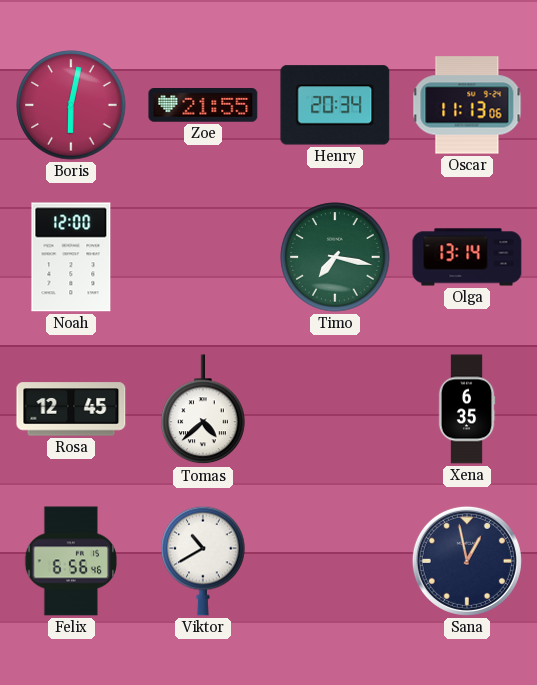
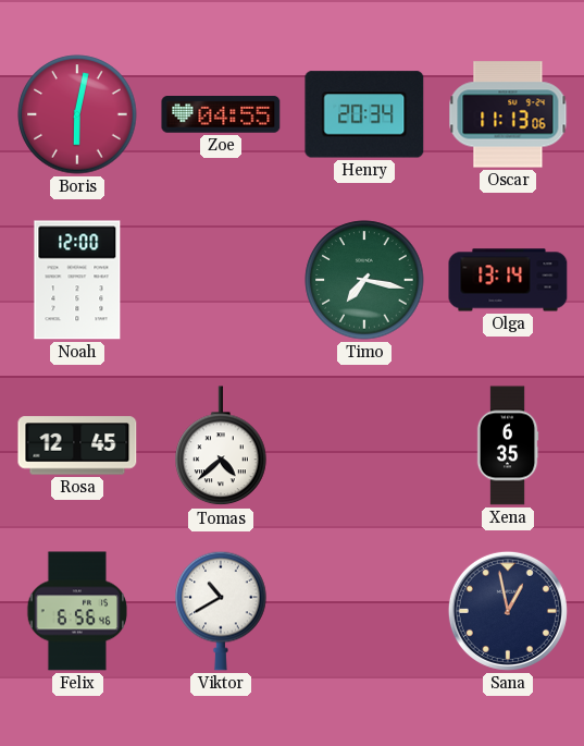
Zoe: 21:55 -> 04:55 (221, 114)
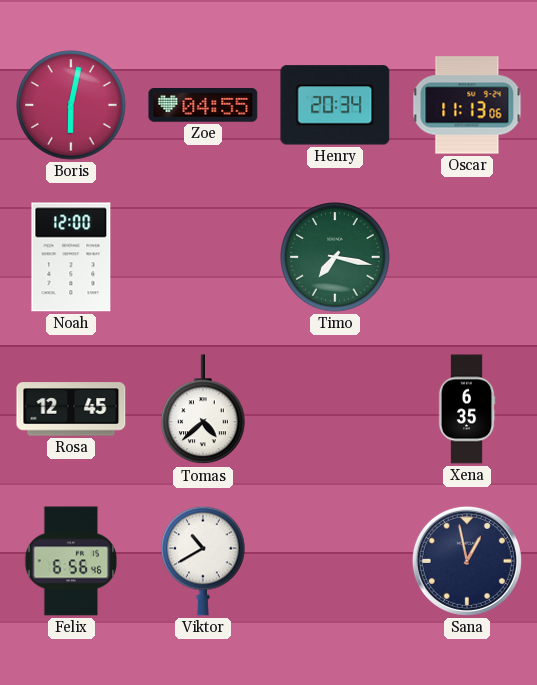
Olga: 13:14 -> none (508, 280)
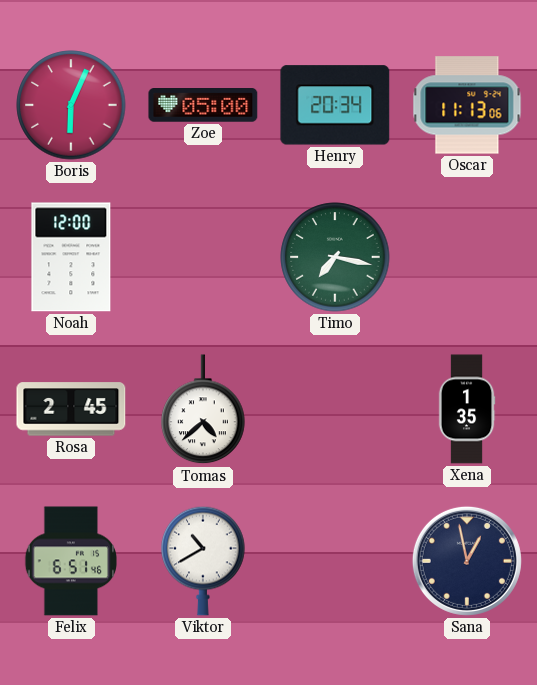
Boris: 6:02 -> 6:04 (71, 105)
Zoe: 04:55 -> 05:00 (203, 105)
Rosa: 12:45 -> 2:45 (71, 409)
Xena: 6:35 -> 1:35 (467, 409)
Felix: 6:56 -> 6:51 (71, 561)
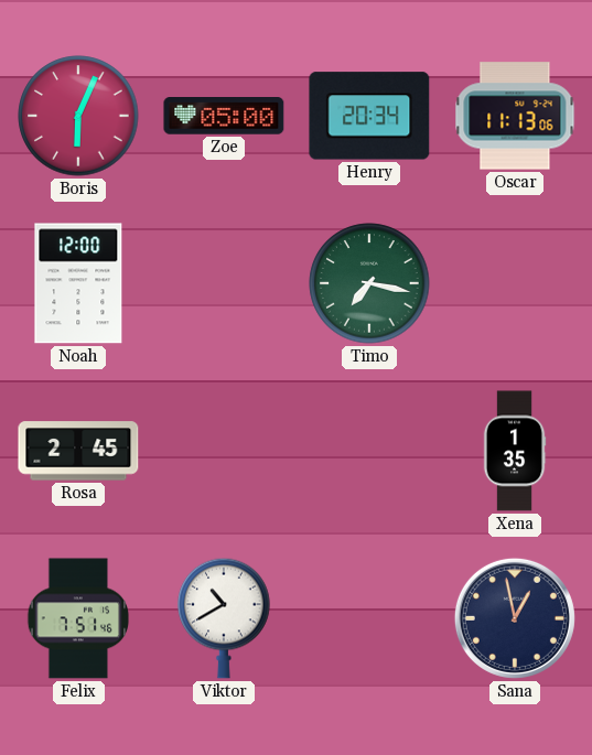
Tomas: 4:38 -> none (203, 410)
Felix: 6:51 -> 7:51 (78, 618)
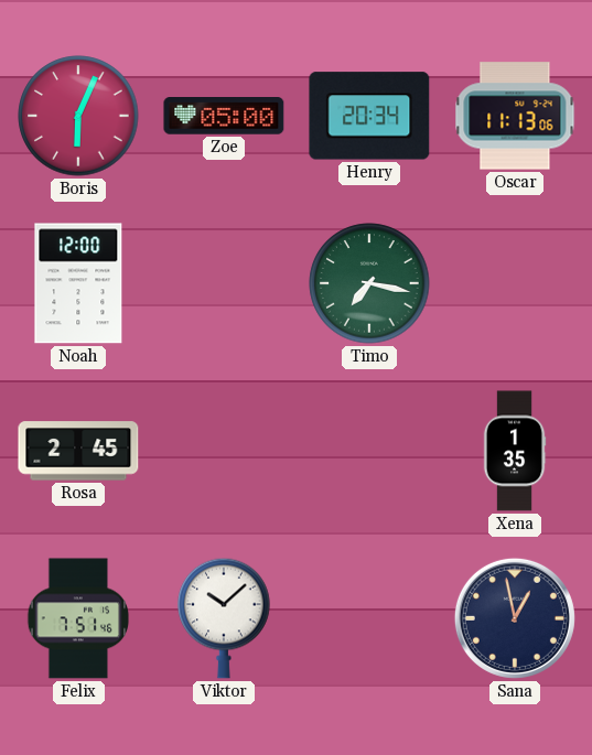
Viktor: 10:40 -> 10:08 (224, 618)
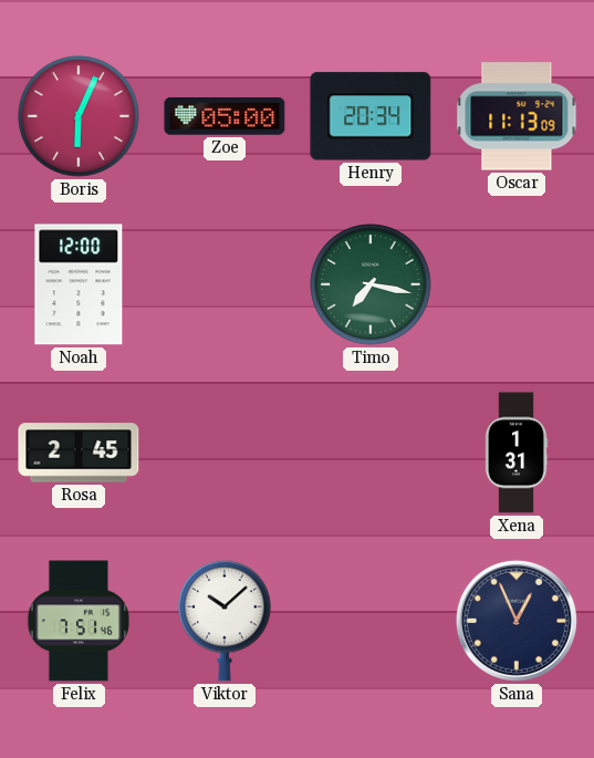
Oscar: 11:13:06 -> 11:13:09 (517, 116)
Xena: 1:35 -> 1:31 (517, 453)
Sana: 12:58 -> 12:56 (517, 621)
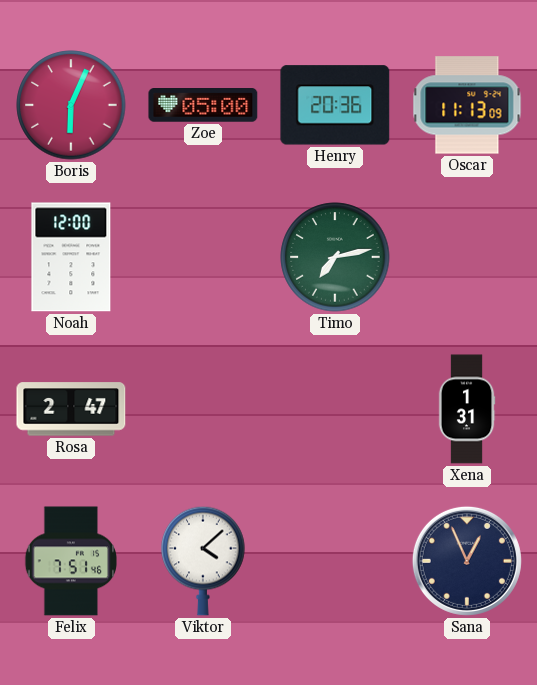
Henry: 20:34 -> 20:36 (335, 105)
Timo: 7:17 -> 7:13 (335, 257)
Rosa: 2:45 -> 2:47 (71, 409)
Viktor: 10:08 -> 4:08 (203, 561)
